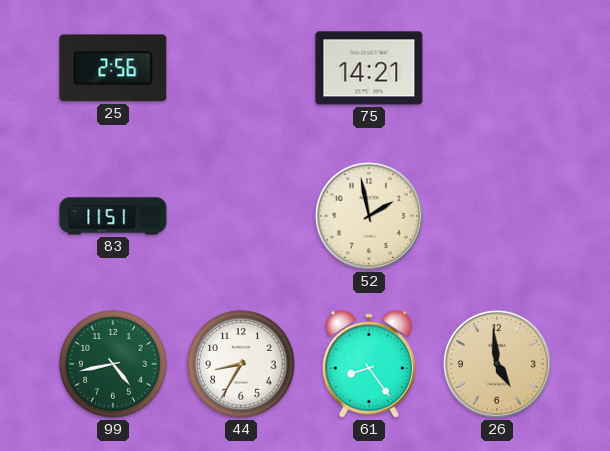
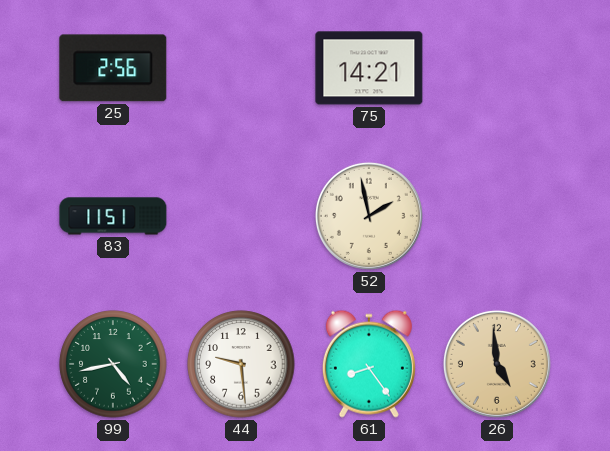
44: 8:35 -> 9:29 (241, 364)
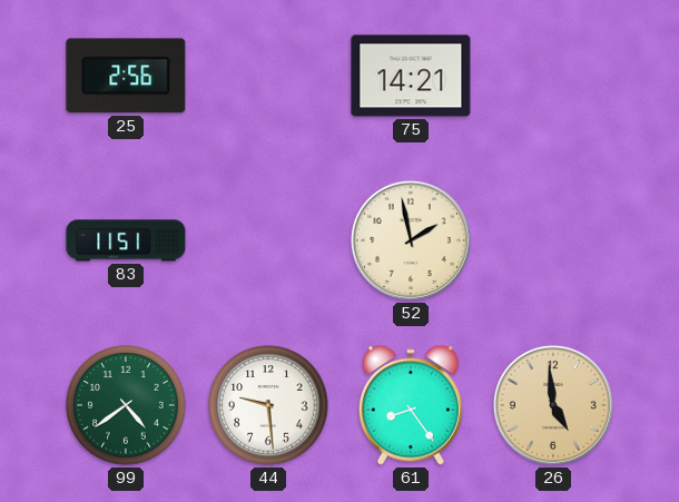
99: 4:43 -> 4:39 (126, 405)
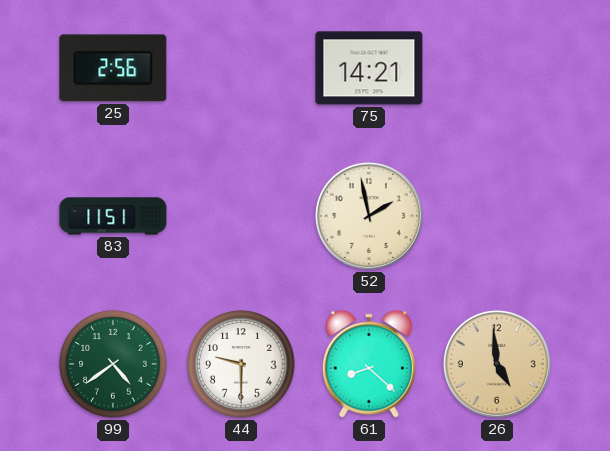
44: 9:29 -> 9:30 (241, 364)
61: 8:24 -> 8:22 (369, 364)
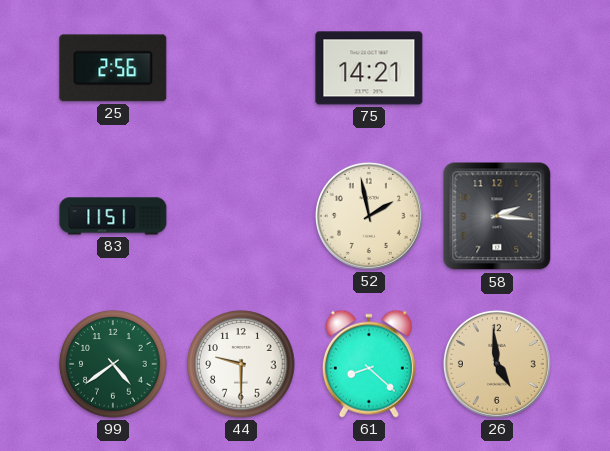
58: none -> 2:16 (497, 216)
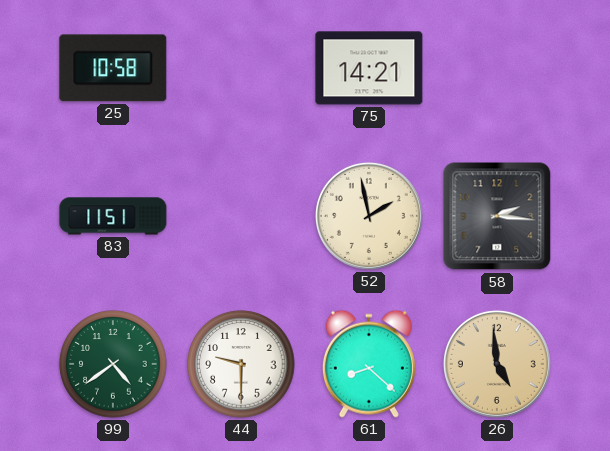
25: 2:56 -> 10:58 (113, 68)
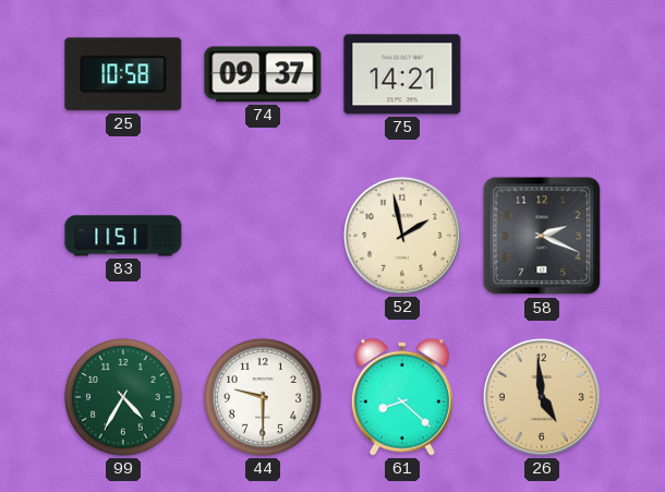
74: none -> 09:37 (263, 74)
58: 2:16 -> 2:19 (542, 236)
99: 4:39 -> 4:35 (123, 397)
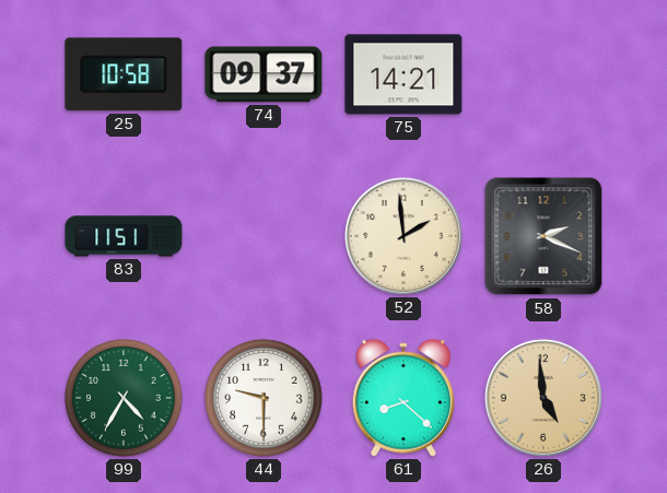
52: 1:58 -> 1:59 (403, 236)
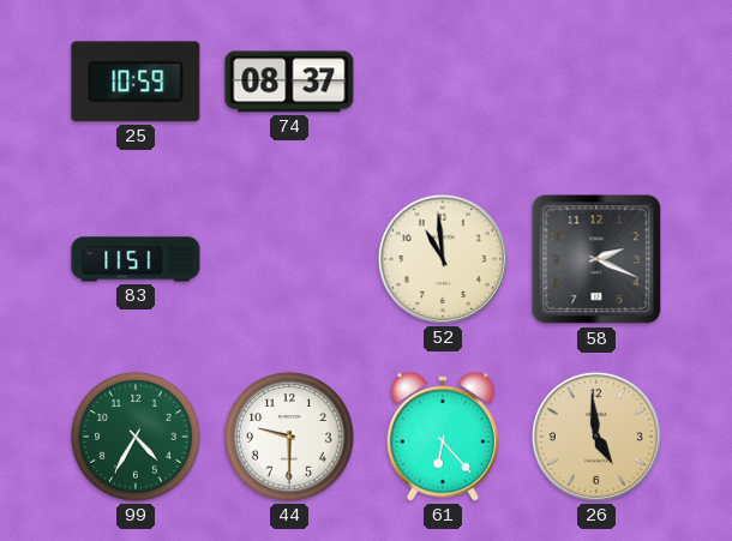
25: 10:58 -> 10:59 (136, 82)
74: 09:37 -> 08:37 (289, 82)
75: 14:21 -> none (403, 74)
52: 1:59 -> 10:59 (443, 259)
61: 8:22 -> 6:23 (443, 437)
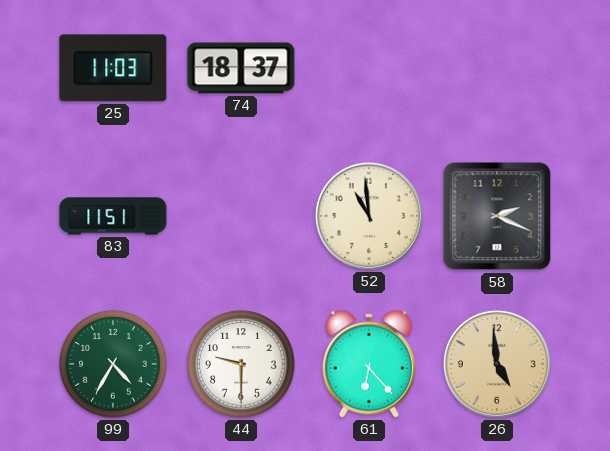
25: 10:59 -> 11:03 (113, 68)
74: 08:37 -> 18:37 (241, 68)
